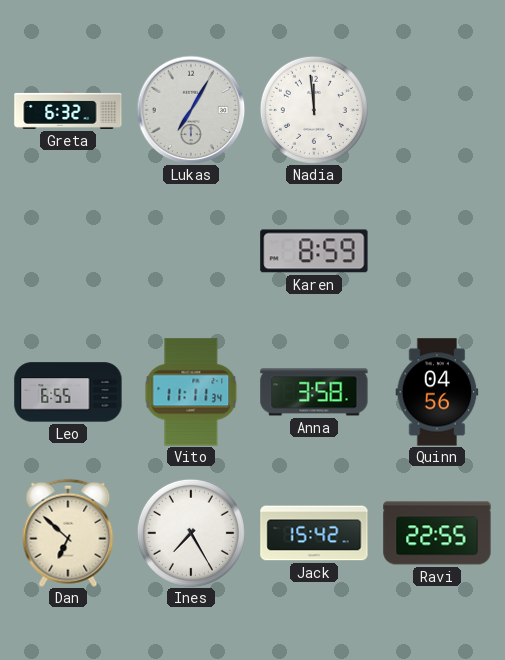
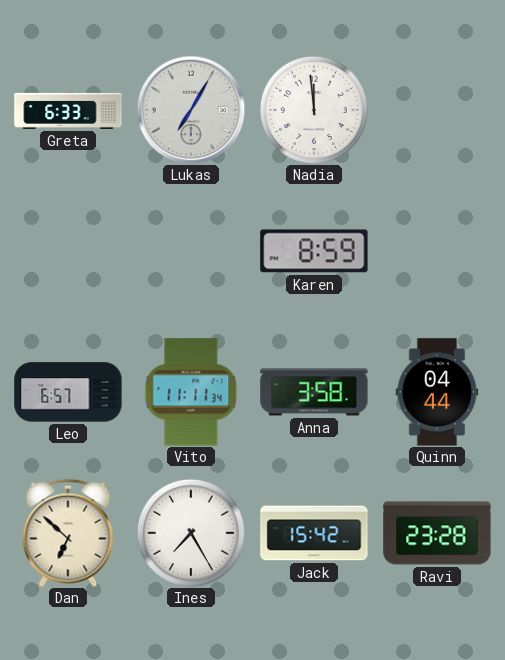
Greta: 6:32 -> 6:33 (68, 110)
Leo: 6:55 -> 6:57 (68, 392)
Quinn: 04:56 -> 04:44 (437, 392)
Ravi: 22:55 -> 23:28 (437, 533)
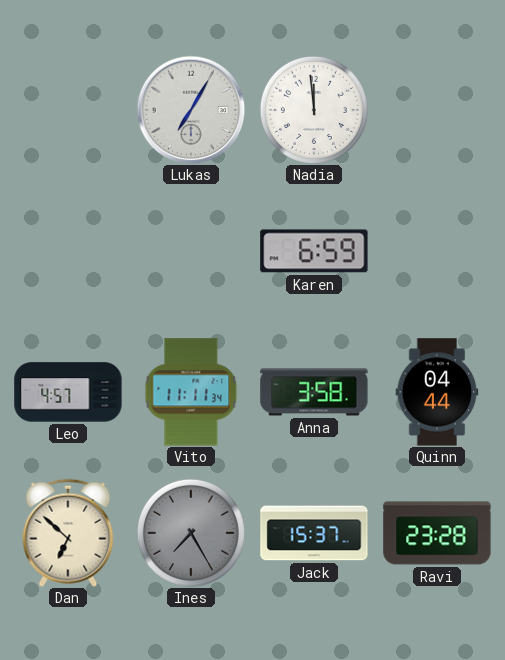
Greta: 6:33 -> none (68, 110)
Karen: 8:59 -> 6:59 (314, 251)
Leo: 6:57 -> 4:57 (68, 392)
Ines dial: white -> grey (191, 533)
Jack: 15:42 -> 15:37 (314, 533)
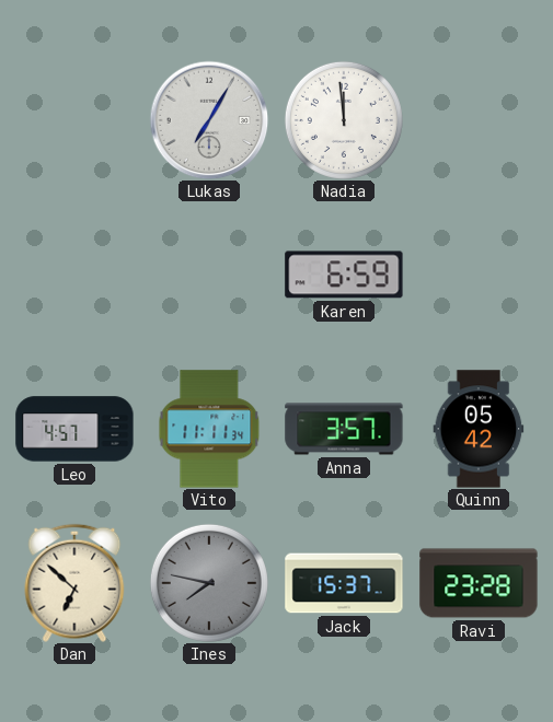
Anna: 3:58 -> 3:57 (344, 429)
Quinn: 04:44 -> 05:42 (479, 429)
Ines: 7:25 -> 7:47 (209, 583)
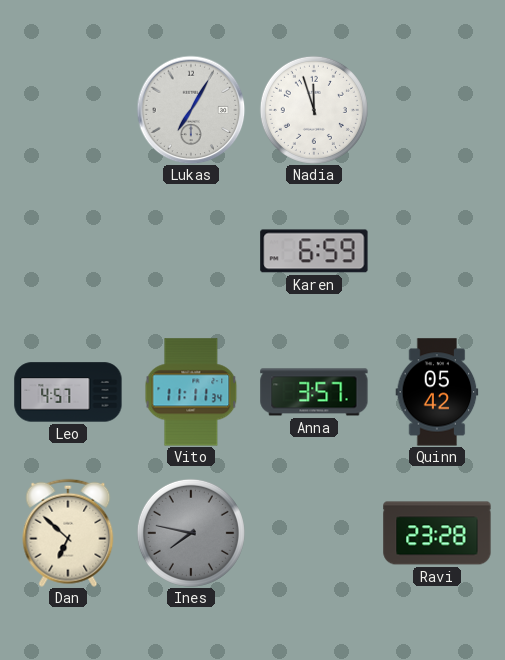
Nadia: 11:59 -> 11:57 (314, 110)
Jack: 15:37 -> none (344, 583)
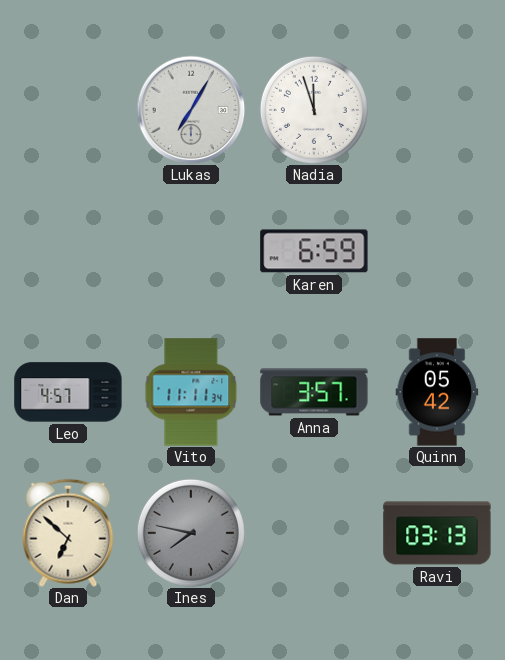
Ravi: 23:28 -> 03:13 (437, 533)
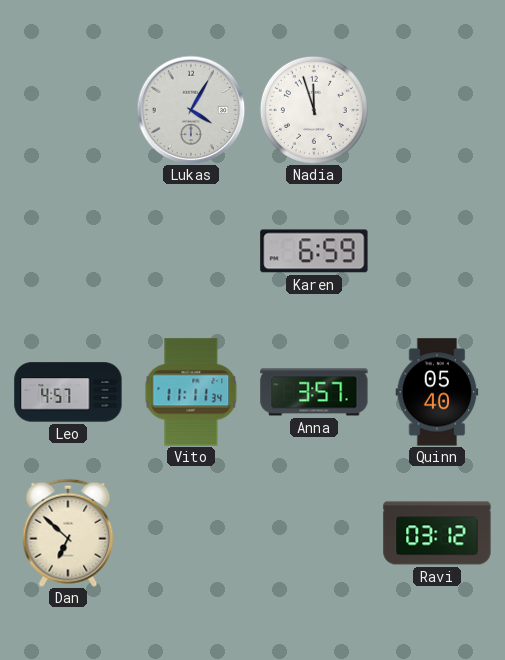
Lukas: 7:05 -> 4:05 (191, 110)
Quinn: 05:42 -> 05:40 (437, 392)
Ines: 7:47 -> none (191, 533)
Ravi: 03:13 -> 03:12 (437, 533)
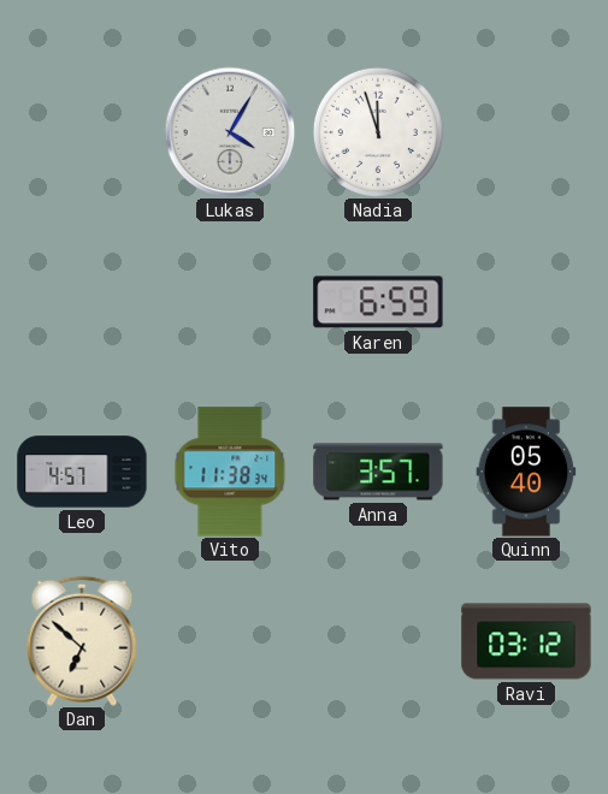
Vito: 11:11 -> 11:38 (230, 472)
